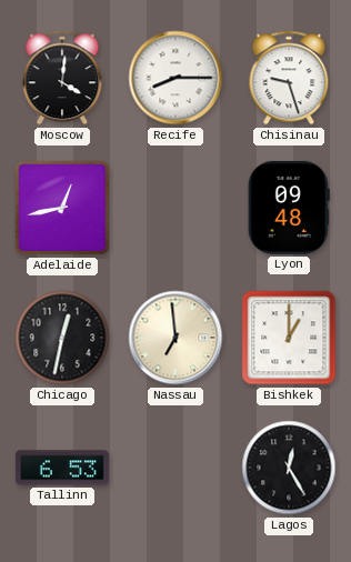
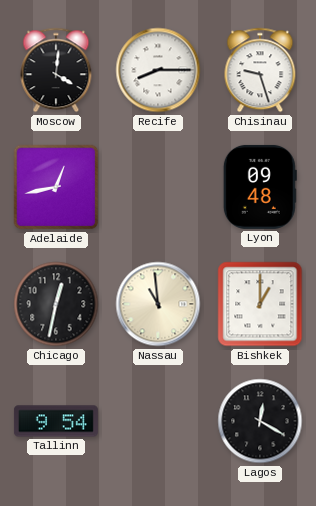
Nassau: 6:59 -> 10:59 (158, 304)
Tallinn: 6:53 -> 9:54 (56, 421)
Lagos: 12:25 -> 12:20 (260, 421)
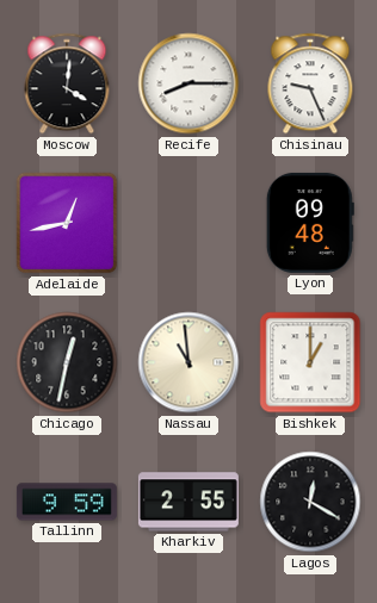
Chisinau: 9:27 -> 9:26 (310, 83)
Tallinn: 9:54 -> 9:59 (67, 502)
Kharkiv: none -> 2:55 (188, 502)
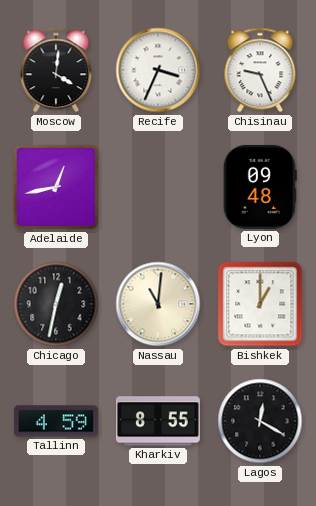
Recife: 8:15 -> 3:34 (158, 70)
Nassau: 10:59 -> 11:01 (158, 304)
Tallinn: 9:59 -> 4:59 (56, 421)
Kharkiv: 2:55 -> 8:55 (158, 421)
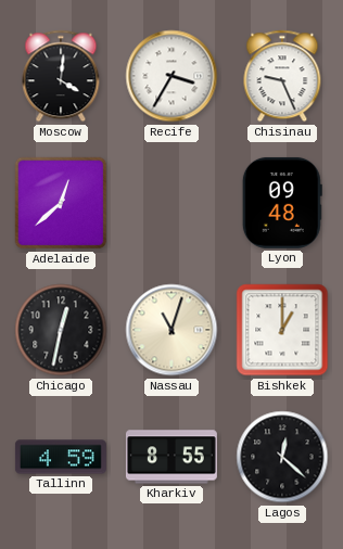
Recife: 3:34 -> 3:35 (171, 76)
Adelaide: 12:43 -> 12:38 (61, 203)
Nassau: 11:01 -> 11:03 (171, 330)
Lagos: 12:20 -> 12:22 (282, 457)
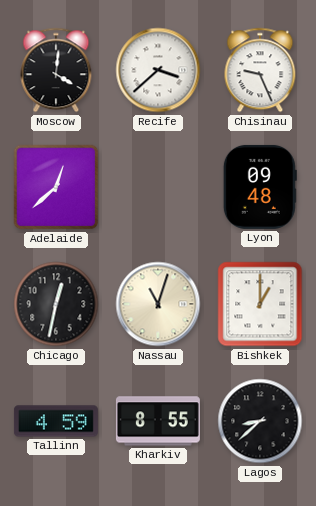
Recife: 3:35 -> 3:38 (158, 70)
Lagos: 12:22 -> 8:38 (260, 421)
